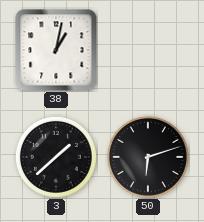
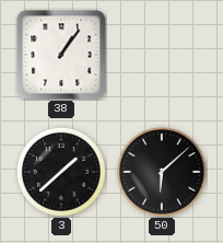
38: 1:02 -> 1:06 (61, 55)
50: 6:12 -> 6:08 (162, 172)
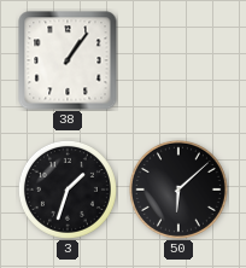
3: 1:38 -> 1:33 (68, 190)
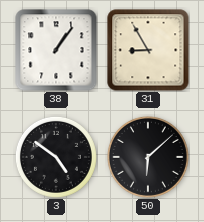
31: none -> 8:55 (148, 50)
3: 1:33 -> 4:51 (56, 157)
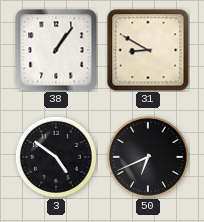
31: 8:55 -> 8:50 (148, 50)
50: 6:08 -> 6:41 (148, 157)
